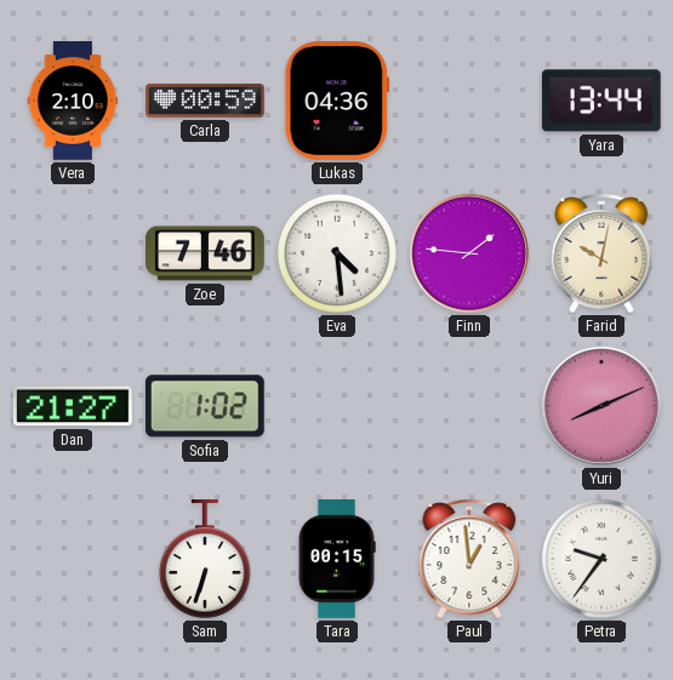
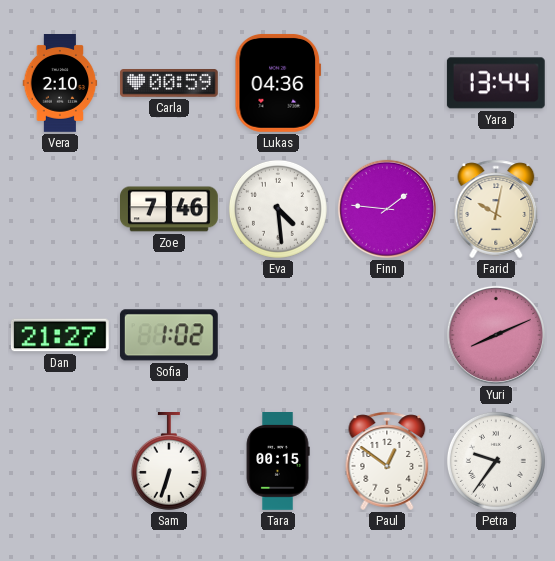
Paul: 12:59 -> 12:51 (387, 461)
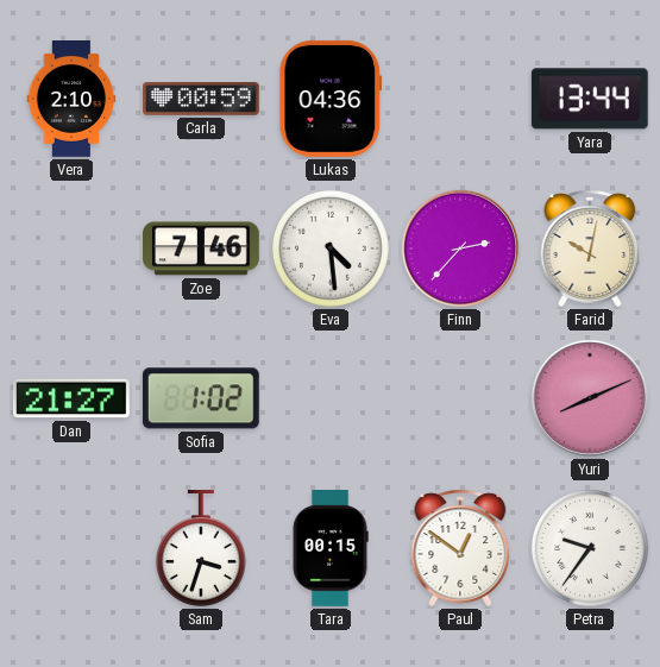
Finn: 1:46 -> 2:37 (460, 248)
Sam: 6:33 -> 3:33 (201, 549)
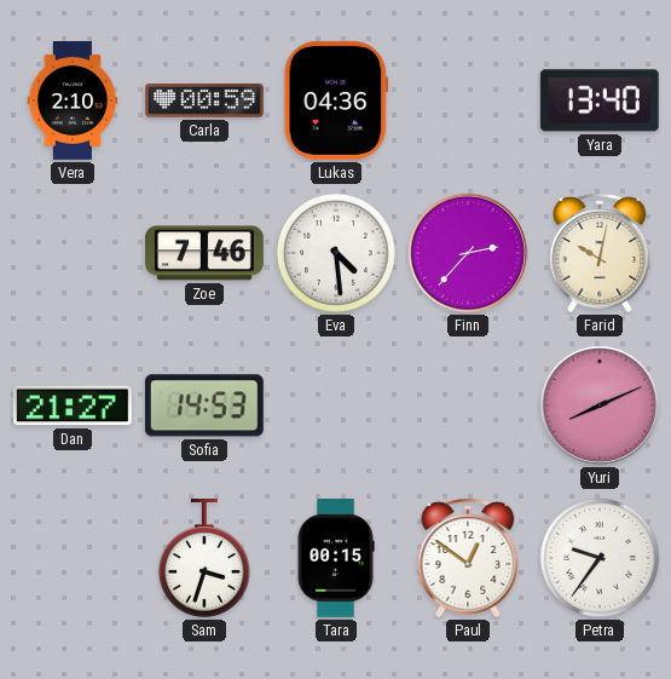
Yara: 13:44 -> 13:40 (600, 100)
Sofia: 1:02 -> 14:53 (204, 405)
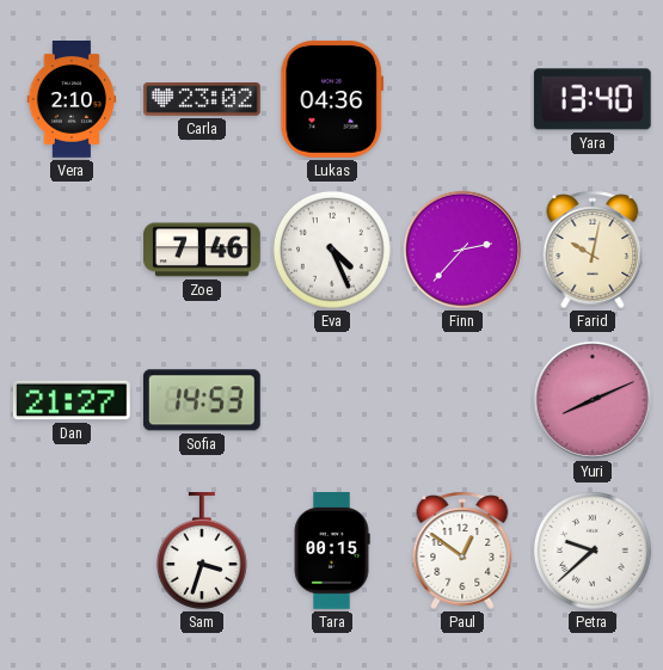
Carla: 00:59 -> 23:02 (203, 100)
Eva: 4:29 -> 4:26 (332, 250)
Petra: 9:36 -> 9:38 (593, 551)
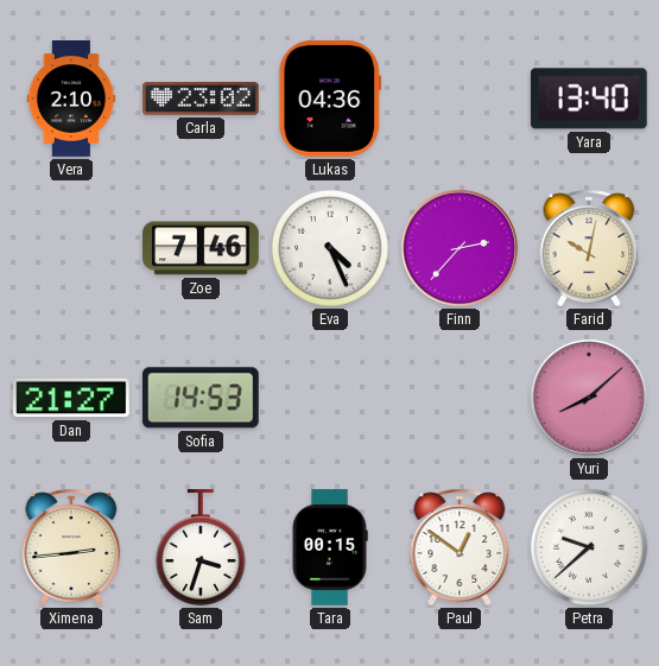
Yuri: 8:11 -> 8:08 (589, 398)
Ximena: none -> 2:44 (71, 547)
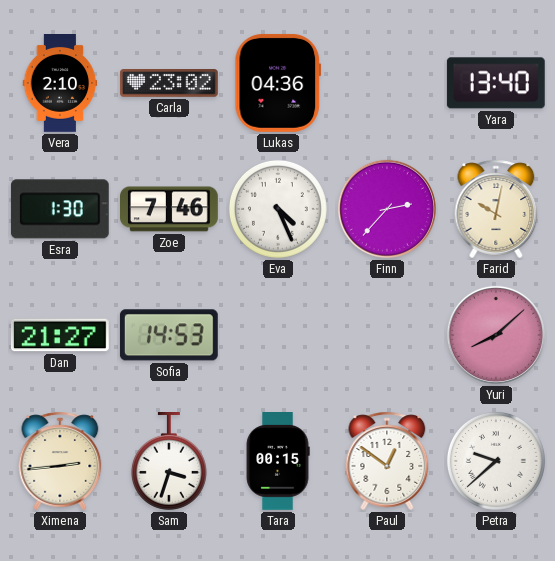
Esra: none -> 1:30 (60, 209)
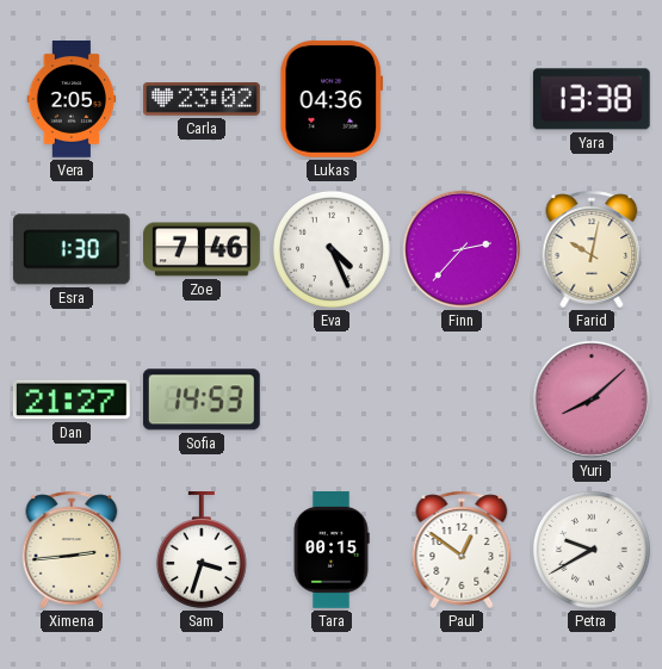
Vera: 2:10 -> 2:05 (72, 100)
Yara: 13:40 -> 13:38 (592, 99)
Petra: 9:38 -> 9:40 (592, 550)
